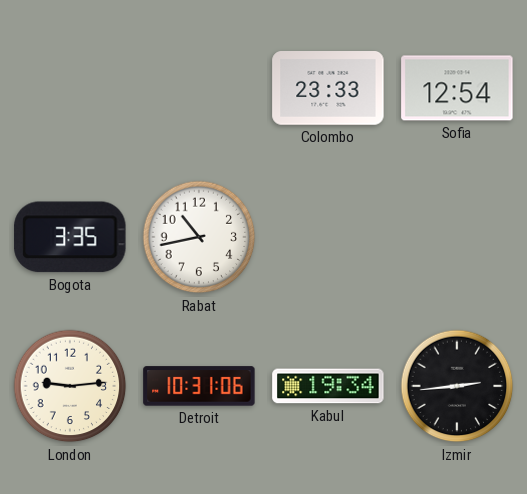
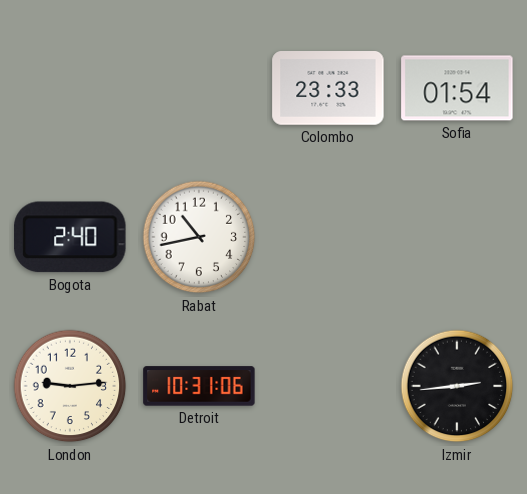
Sofia: 12:54 -> 01:54 (457, 88)
Bogota: 3:35 -> 2:40 (70, 237)
Kabul: 19:34 -> none (328, 386)
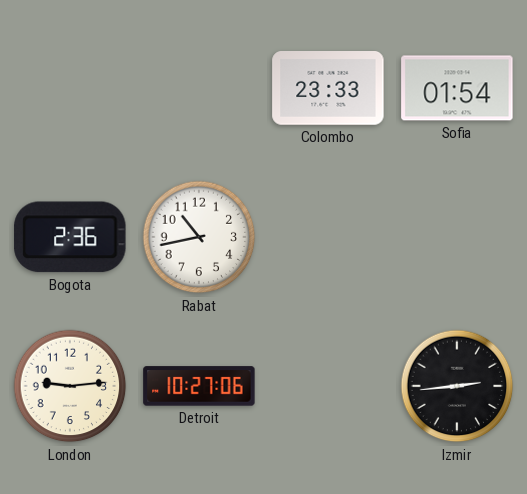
Bogota: 2:40 -> 2:36 (70, 237)
Detroit: 10:31 -> 10:27 (199, 386)
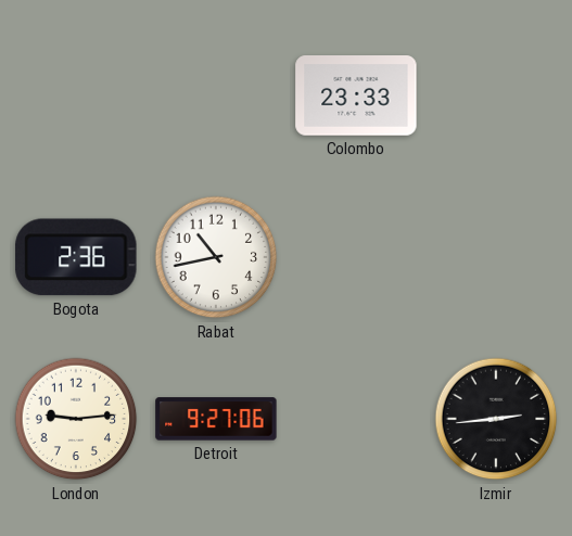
Sofia: 01:54 -> none (457, 88)
Detroit: 10:27 -> 9:27 (216, 419)
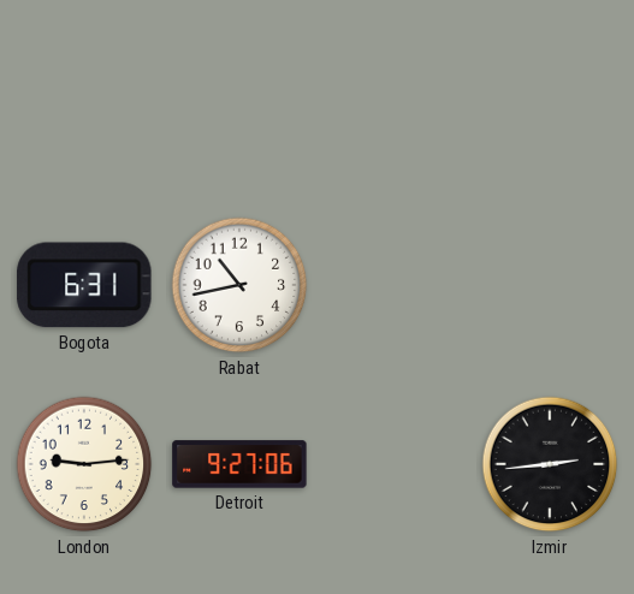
Colombo: 23:33 -> none (356, 97)
Bogota: 2:36 -> 6:31 (84, 285)
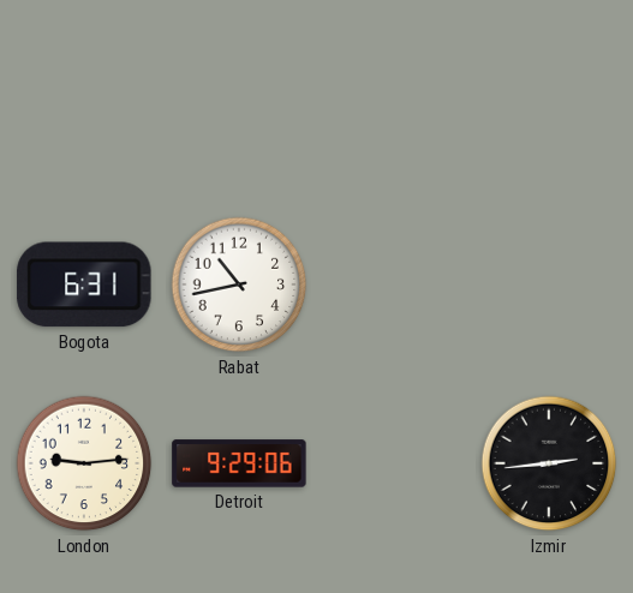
Detroit: 9:27 -> 9:29 (239, 463)
